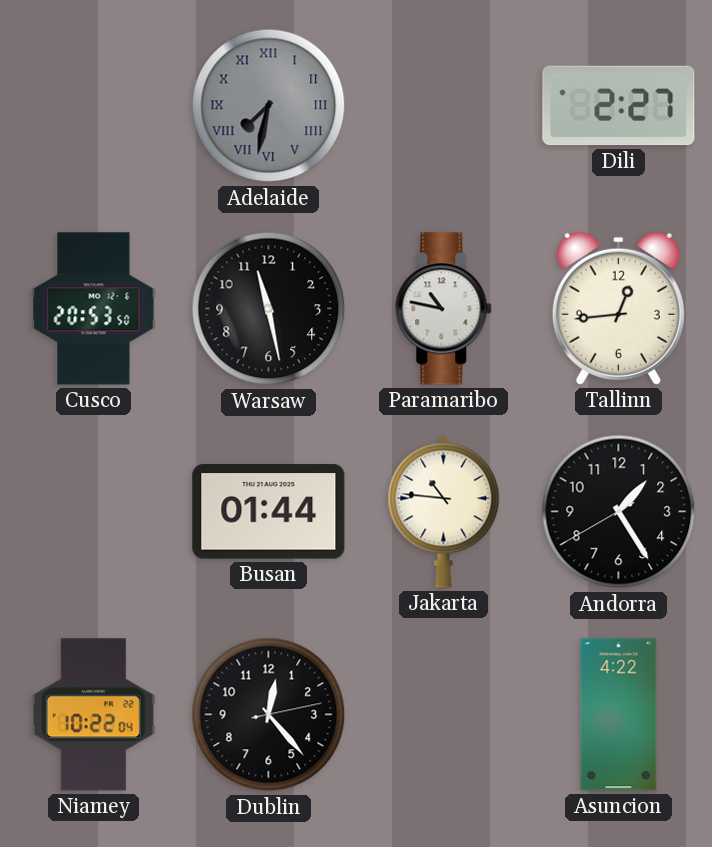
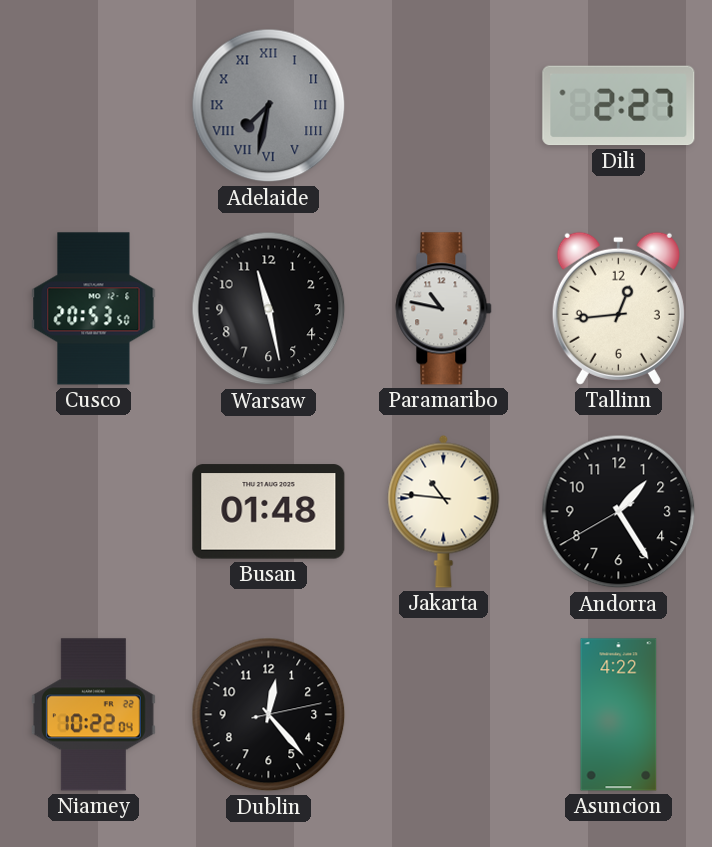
Busan: 01:44 -> 01:48 (269, 512)
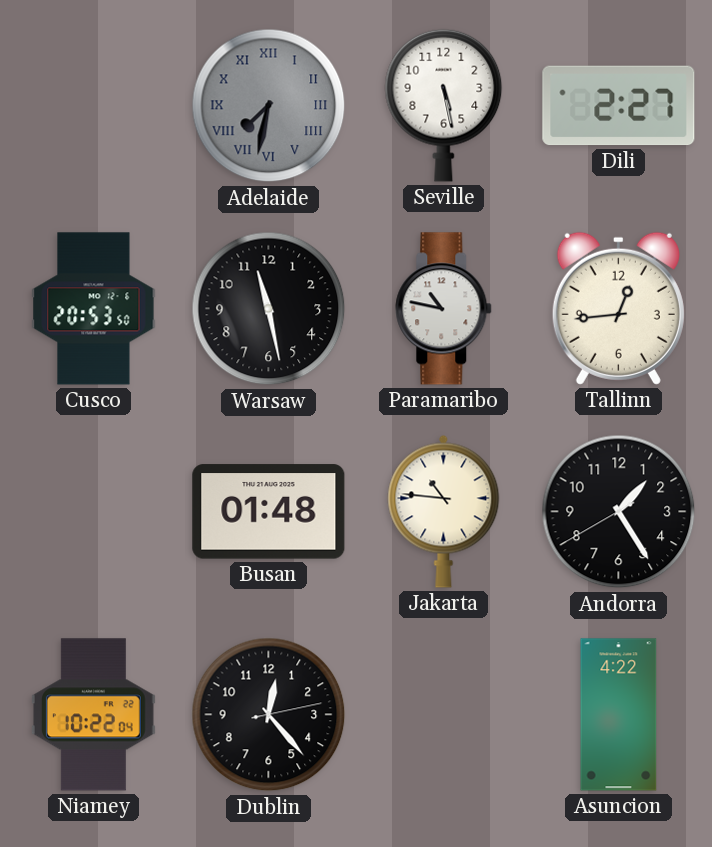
Seville: none -> 5:28 (444, 105)
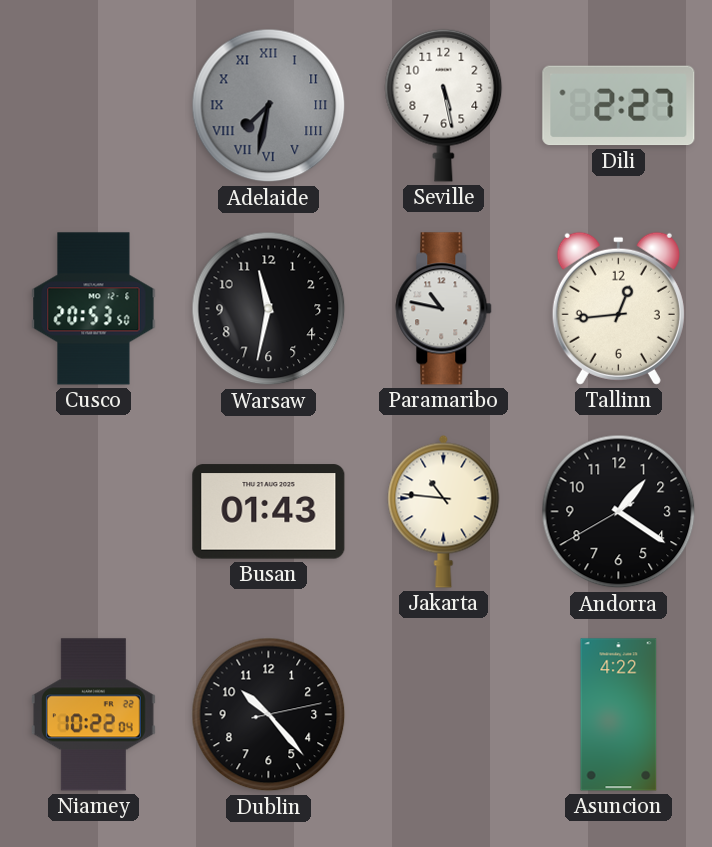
Warsaw: 11:28 -> 11:32 (269, 309)
Busan: 01:48 -> 01:43 (269, 512)
Andorra: 1:24 -> 1:20 (619, 512)
Dublin: 12:23 -> 10:23 (269, 715)
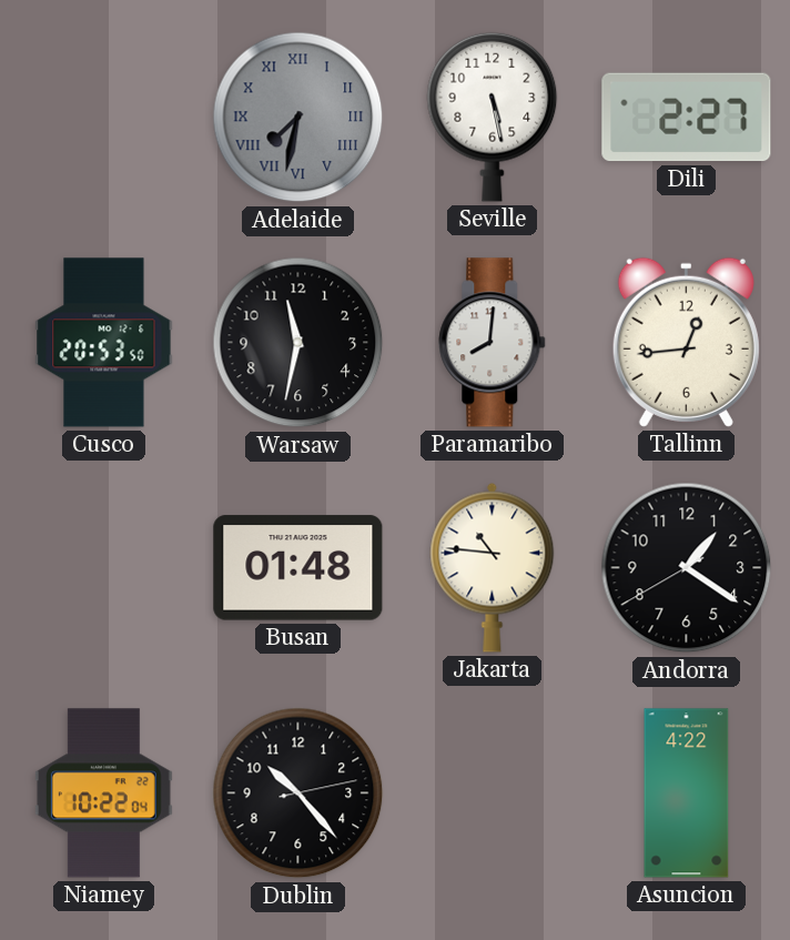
Paramaribo: 10:47 -> 8:01 (493, 343)
Busan: 01:43 -> 01:48 (298, 568)
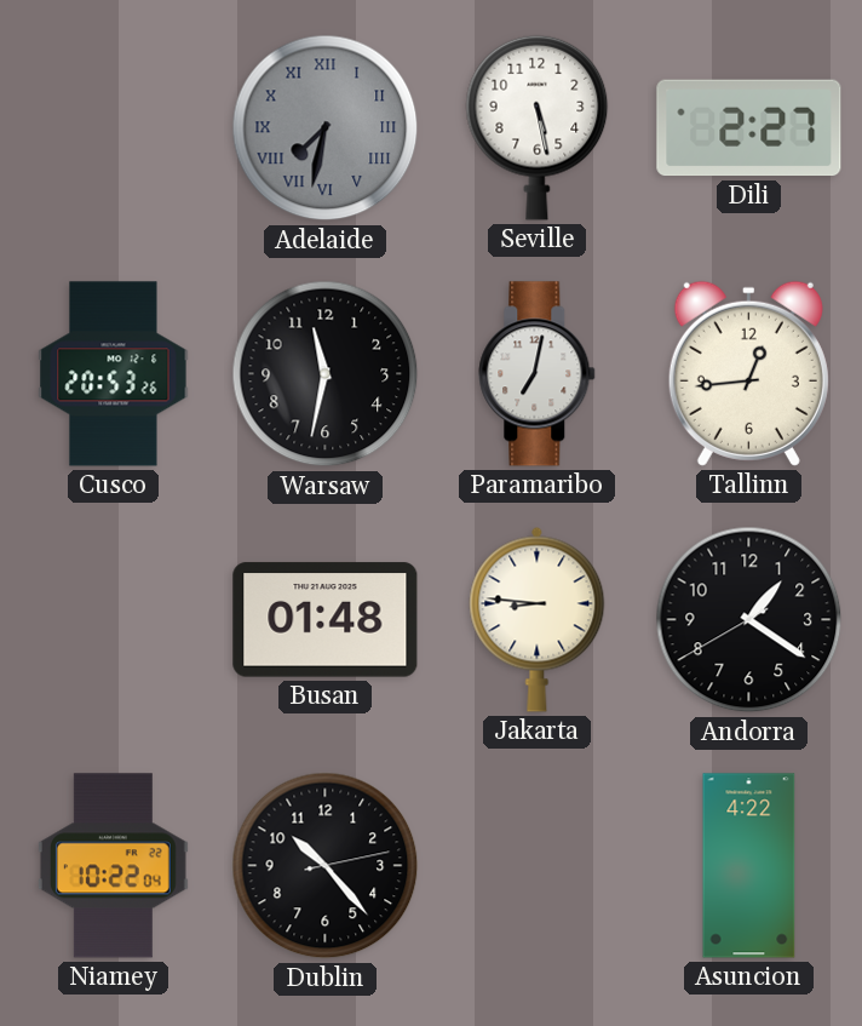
Cusco: 20:53:50 -> 20:53:26 (114, 374)
Paramaribo: 8:01 -> 7:02 (538, 374)
Jakarta: 10:46 -> 8:46 (538, 619)
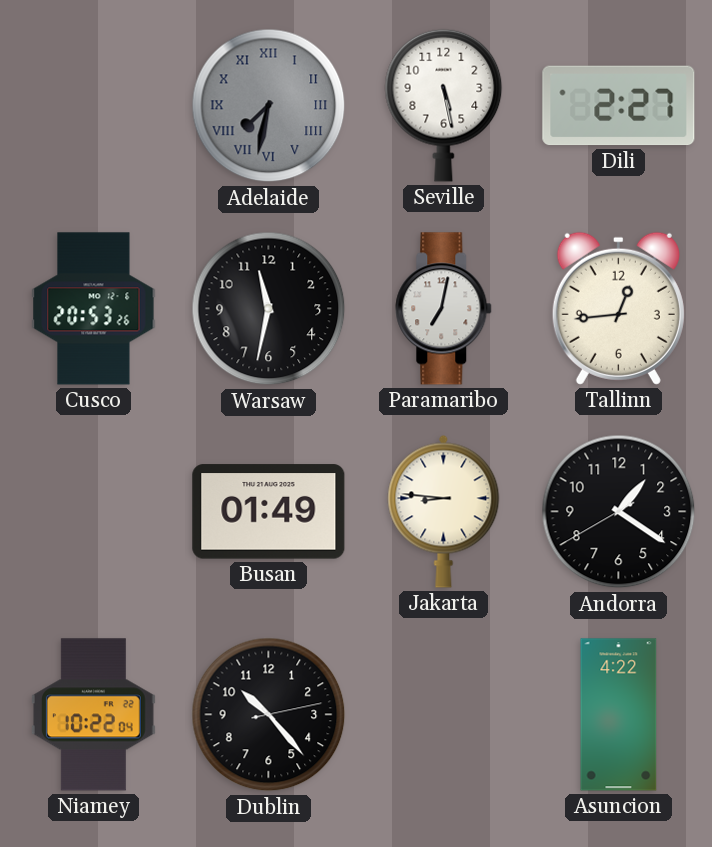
Busan: 01:48 -> 01:49 (269, 512)
